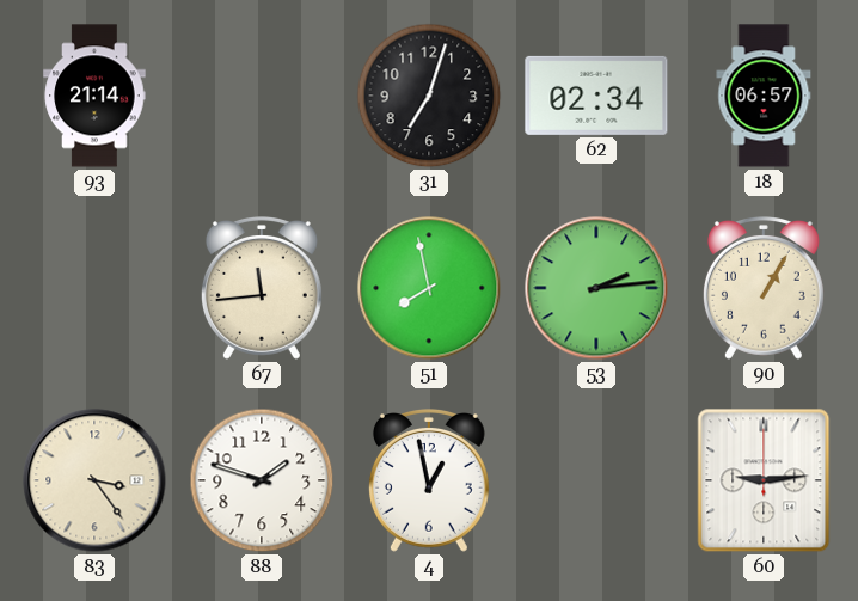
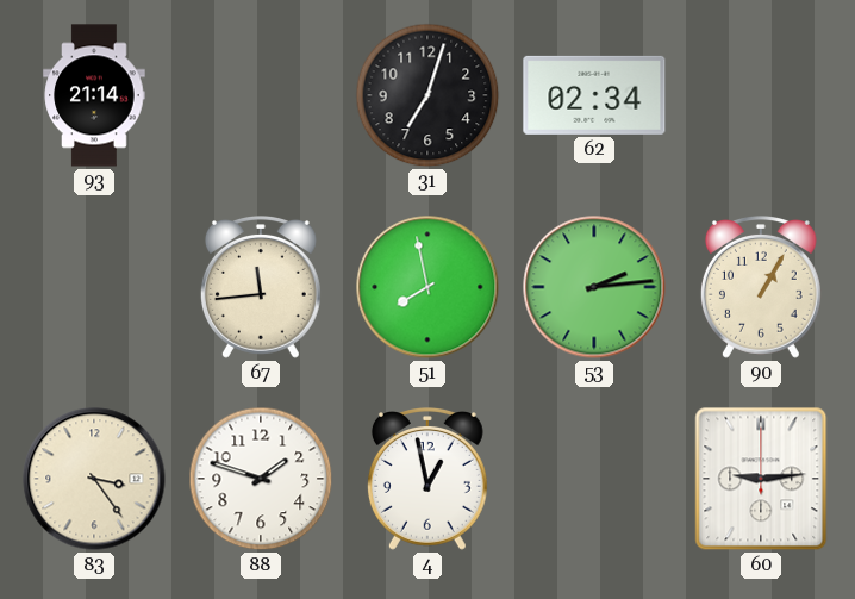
18: 06:57 -> none (764, 96)
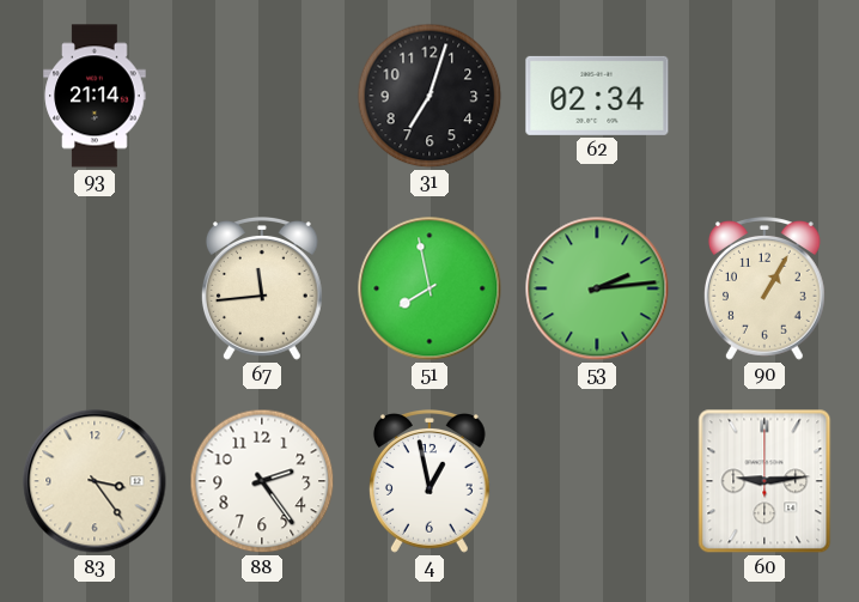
88: 1:48 -> 2:24 (262, 481)
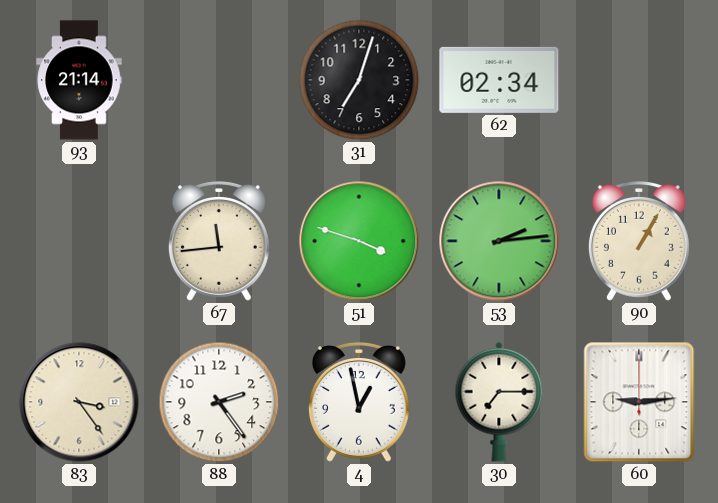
51: 7:58 -> 3:48 (359, 241)
30: none -> 7:15 (499, 402)
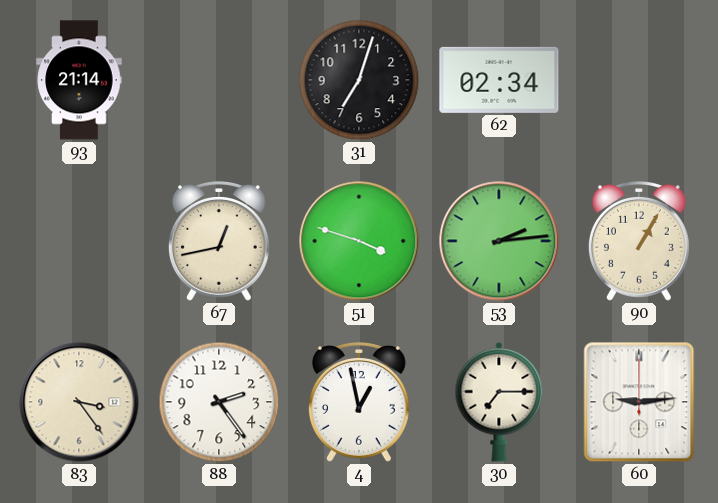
67: 11:44 -> 12:43 (219, 242)
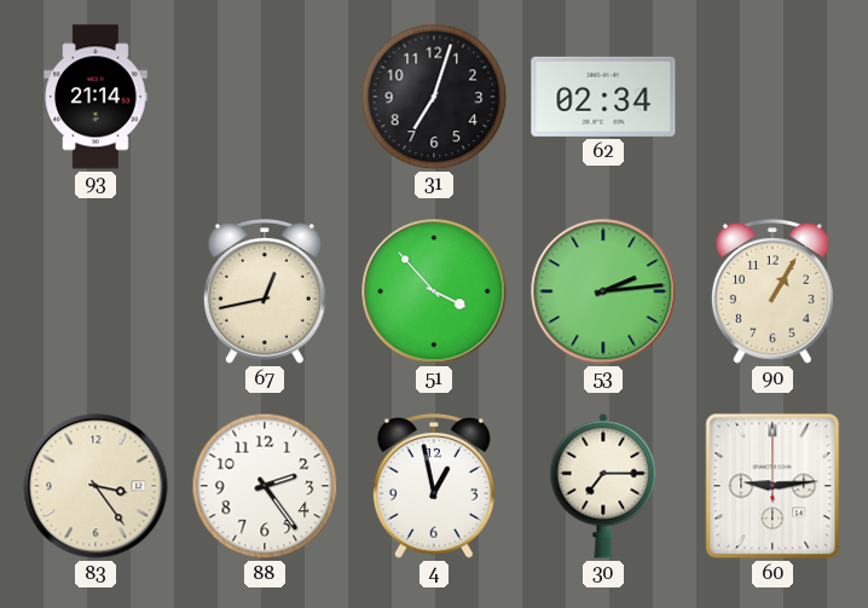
51: 3:48 -> 3:53 (434, 291)
